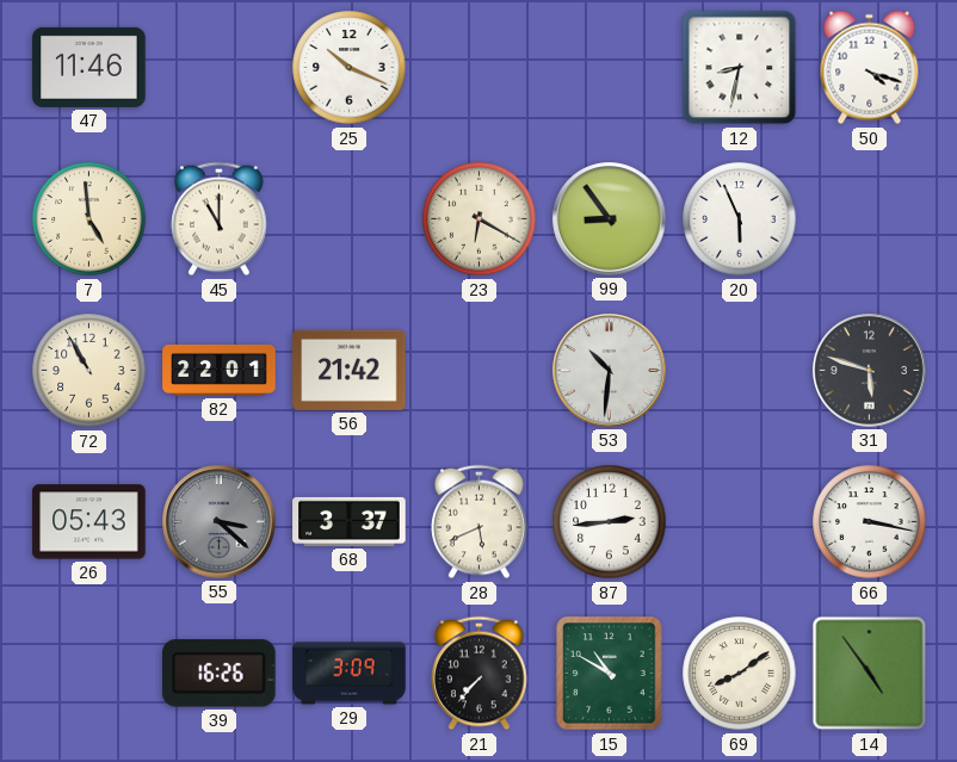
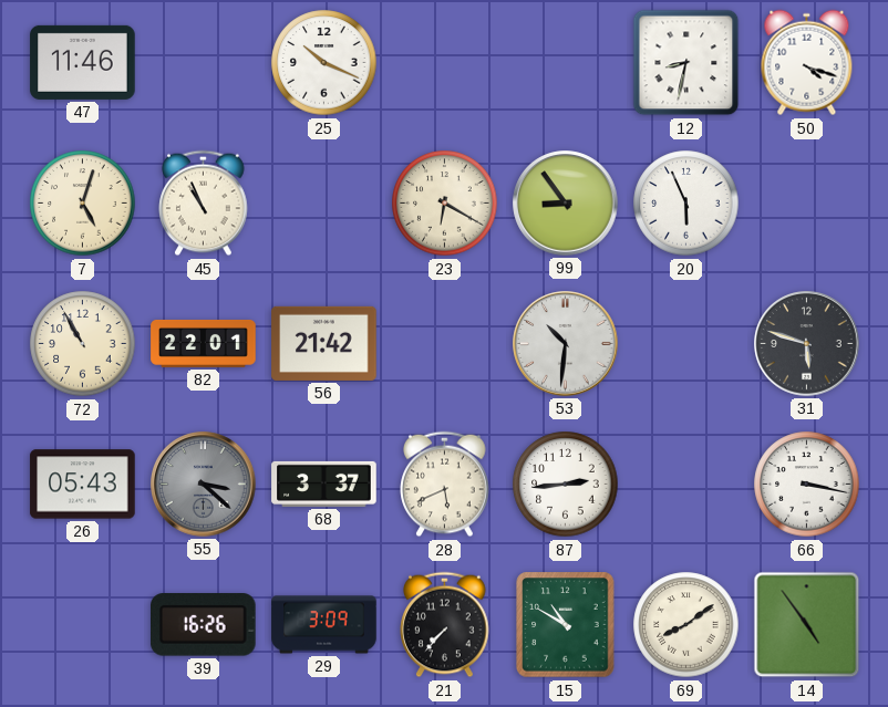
7: 4:59 -> 5:03 (83, 204)
45: 11:00 -> 10:56 (204, 204)
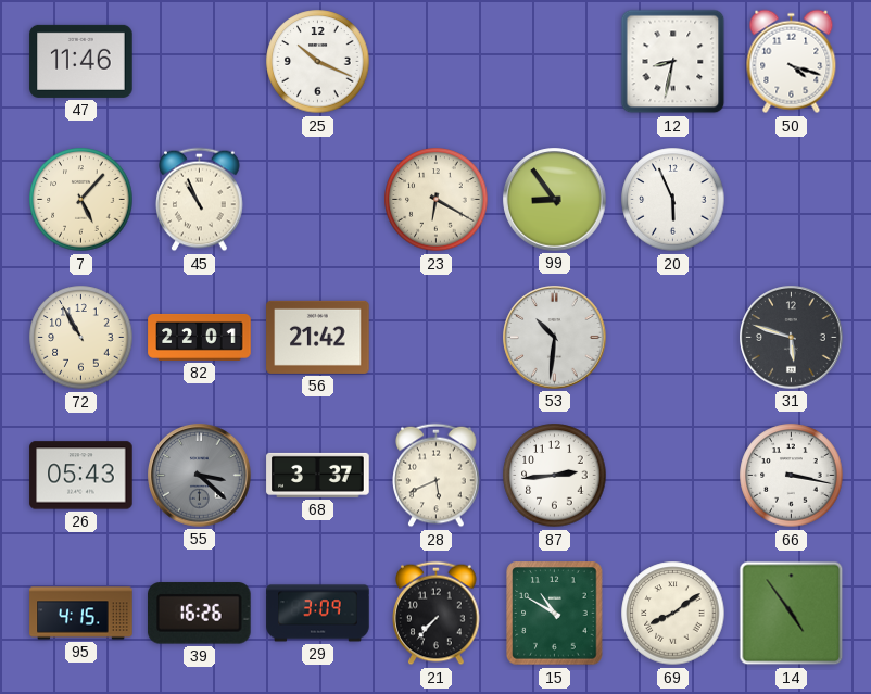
7: 5:03 -> 5:07 (81, 200)
95: none -> 4:15 (81, 614)
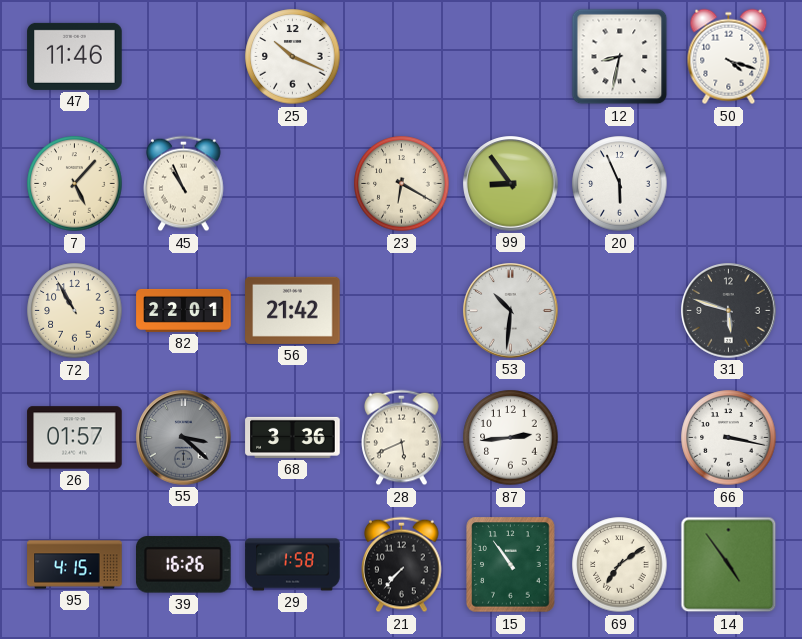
26: 05:43 -> 01:57 (75, 438)
68: 3:37 -> 3:36 (293, 437)
29: 3:09 -> 1:58 (293, 565)
15: 10:50 -> 10:54 (511, 565)
69: 8:09 -> 7:09 (620, 565)
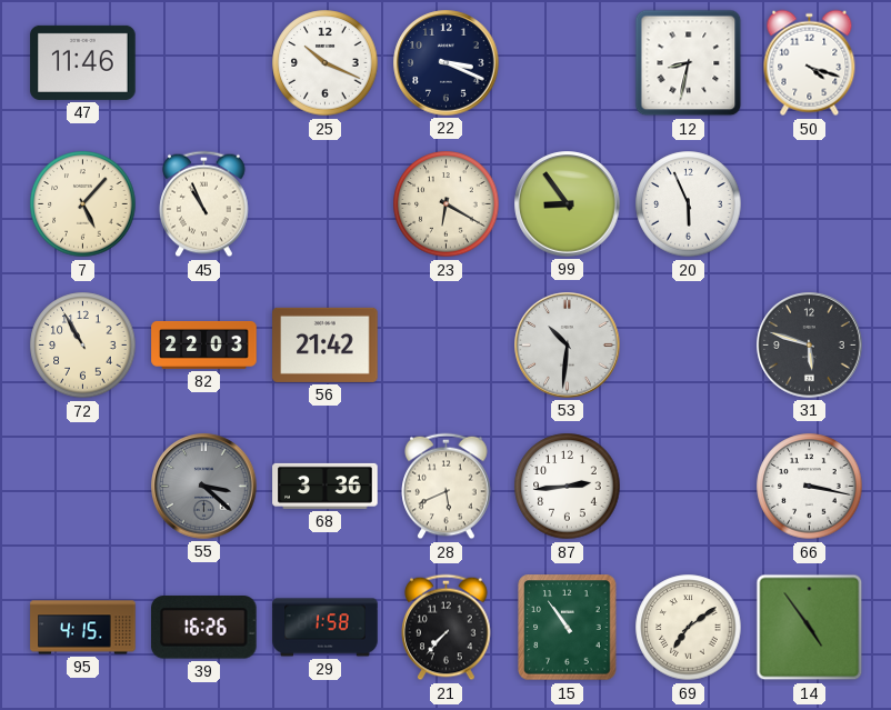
22: none -> 3:19 (447, 63)
82: 22:01 -> 22:03 (204, 344)
26: 01:57 -> none (75, 438)
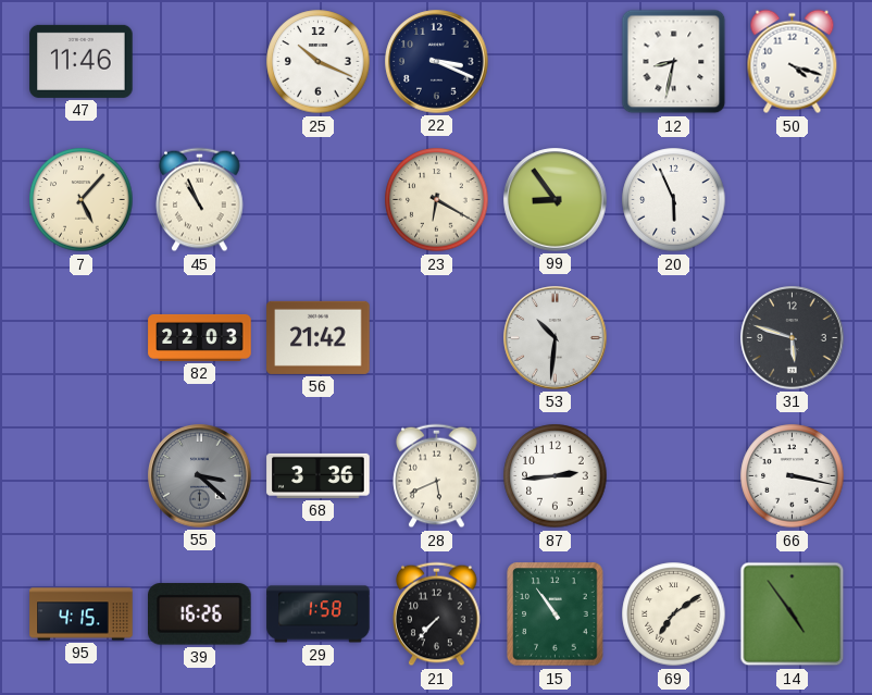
72: 10:55 -> none (83, 346)
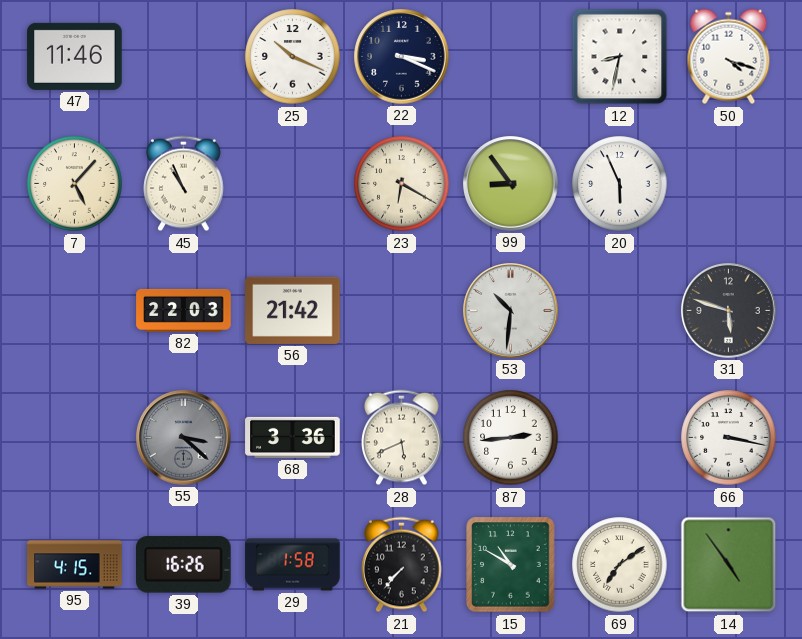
15: 10:54 -> 10:50 (511, 565)
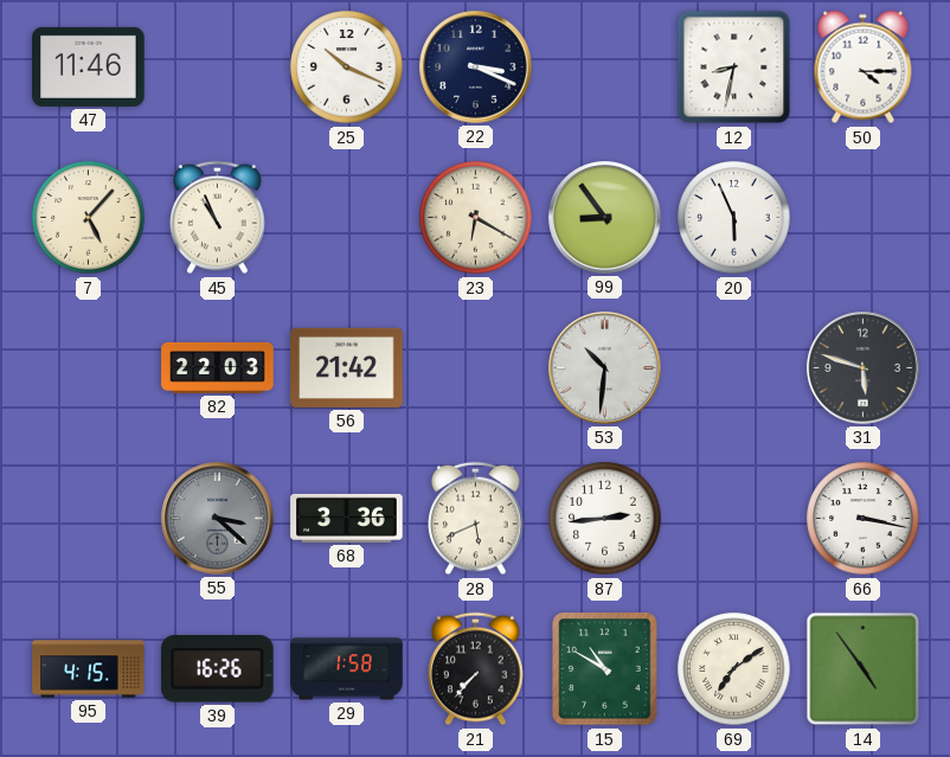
50: 4:18 -> 4:15 (864, 68)
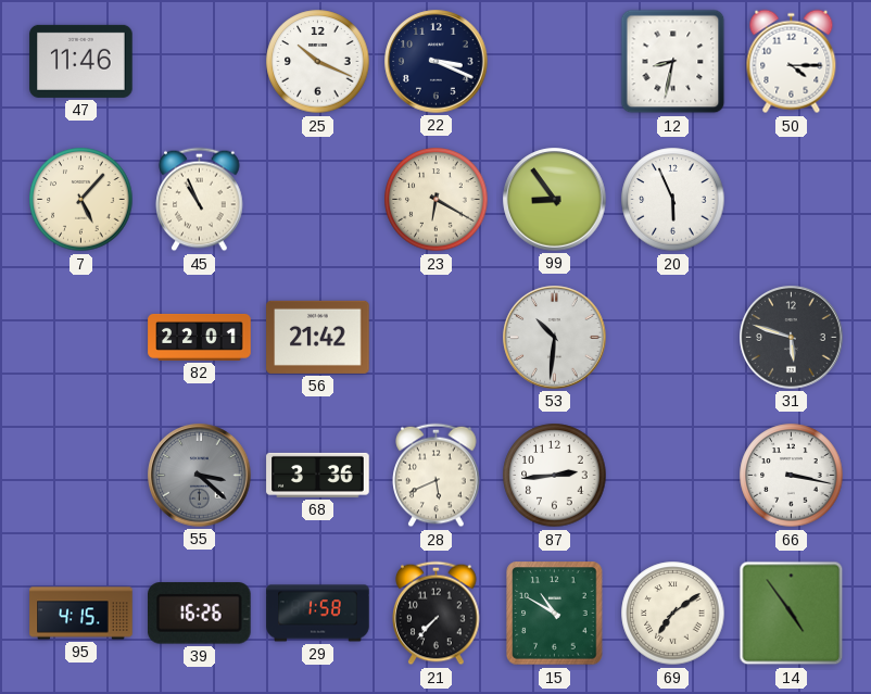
82: 22:03 -> 22:01 (200, 337)
